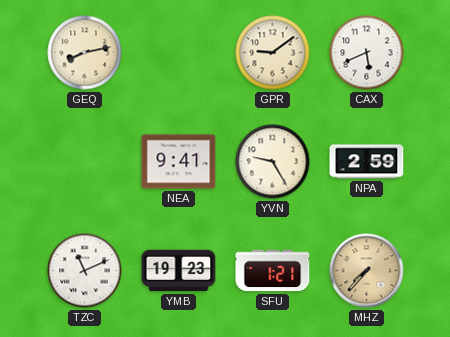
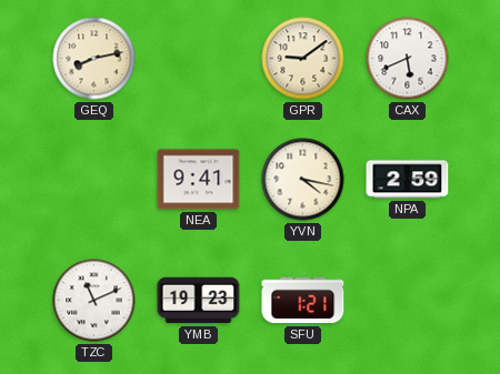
YVN: 9:25 -> 4:17 (303, 180)
MHZ: 7:37 -> none (367, 271)
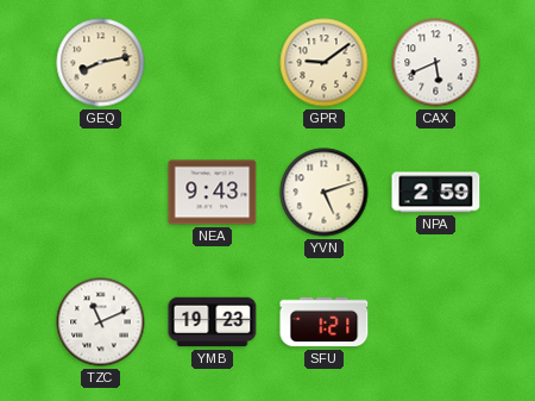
NEA: 9:41 -> 9:43 (213, 193)
YVN: 4:17 -> 5:12 (325, 193)
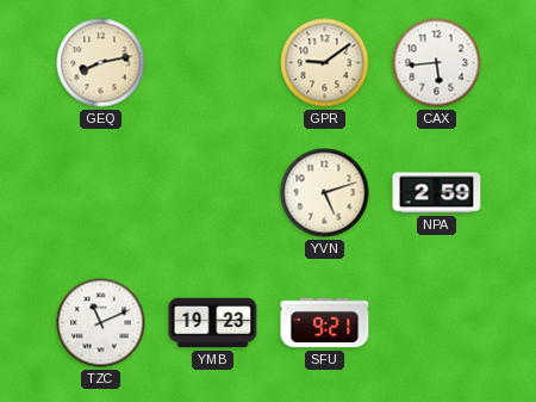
CAX: 5:41 -> 5:44 (437, 63)
NEA: 9:43 -> none (213, 193)
SFU: 1:21 -> 9:21 (325, 323)
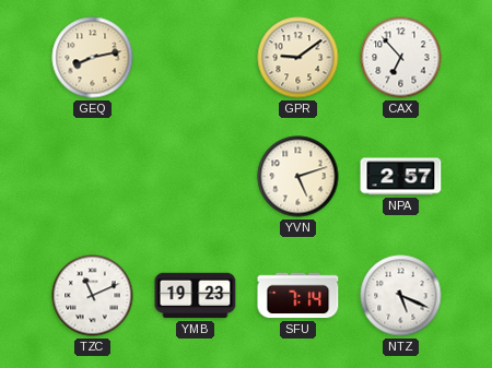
CAX: 5:44 -> 6:53 (401, 58)
NPA: 2:59 -> 2:57 (401, 177)
SFU: 9:21 -> 7:14 (298, 296)
NTZ: none -> 5:19 (401, 296)
